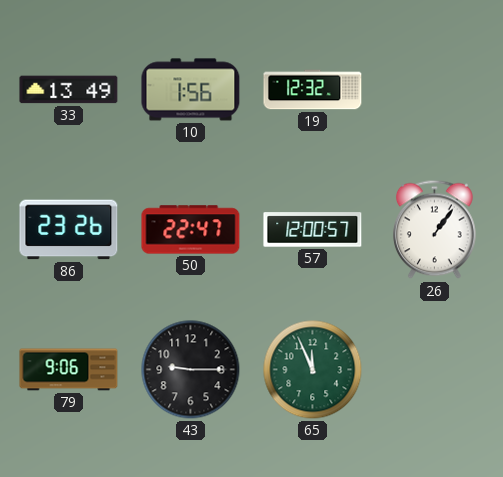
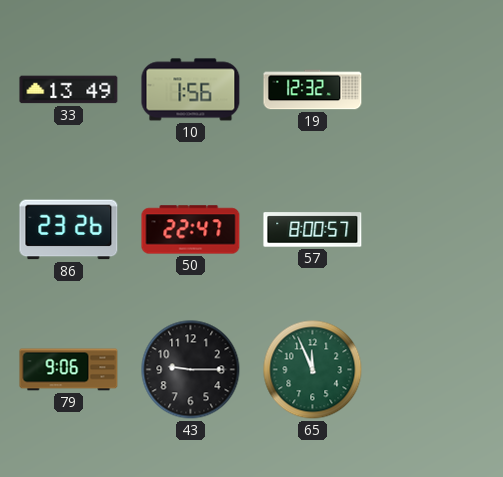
57: 12:00 -> 8:00 (313, 230)
26: 1:06 -> none (435, 230)
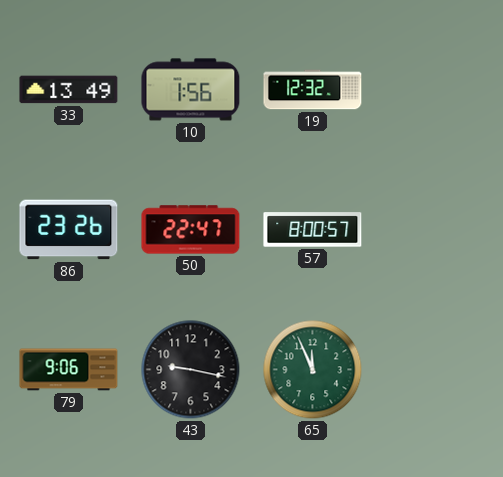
43: 9:15 -> 9:17 (191, 370)
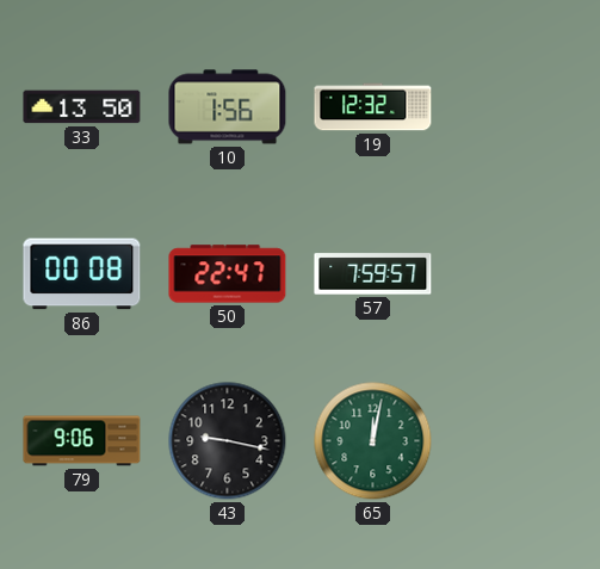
33: 13:49 -> 13:50 (82, 107)
86: 23:26 -> 00:08 (82, 274)
57: 8:00 -> 7:59 (373, 274)
65: 11:56 -> 12:02 (373, 441)
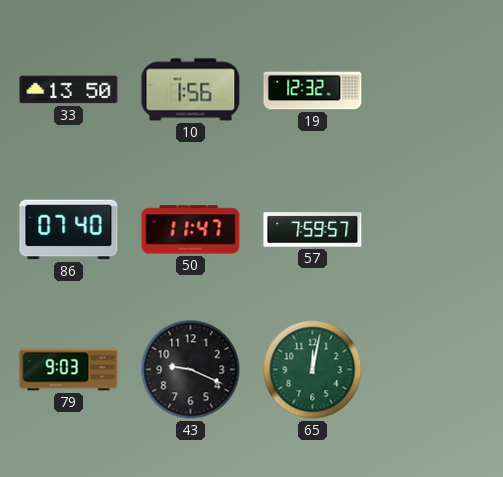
86: 00:08 -> 07:40 (69, 230)
50: 22:47 -> 11:47 (191, 230)
79: 9:06 -> 9:03 (69, 370)
43: 9:17 -> 9:19 (191, 370)
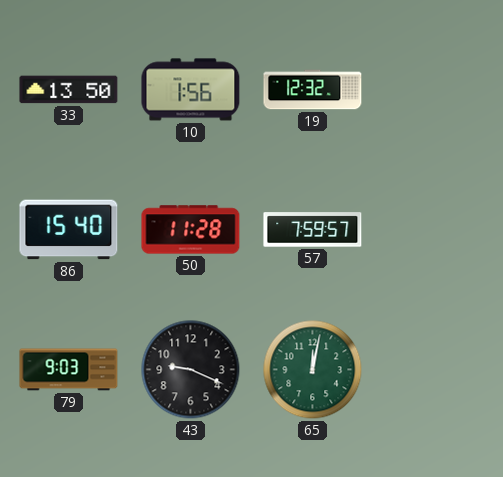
86: 07:40 -> 15:40 (69, 230)
50: 11:47 -> 11:28 (191, 230)
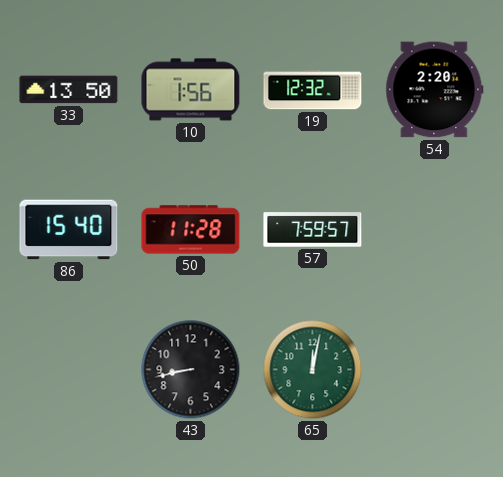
54: none -> 2:20 (435, 90)
79: 9:03 -> none (69, 370)
43: 9:19 -> 8:43 (191, 370)
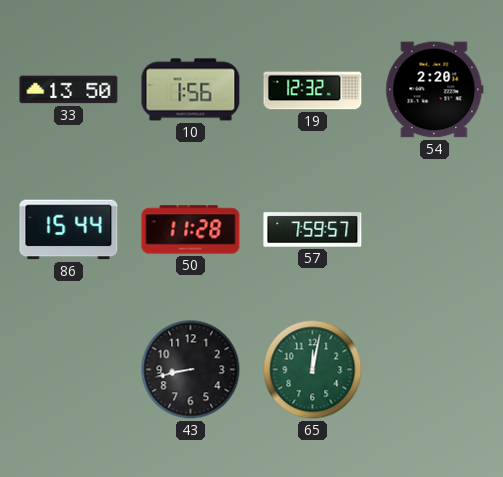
86: 15:40 -> 15:44 (69, 230)
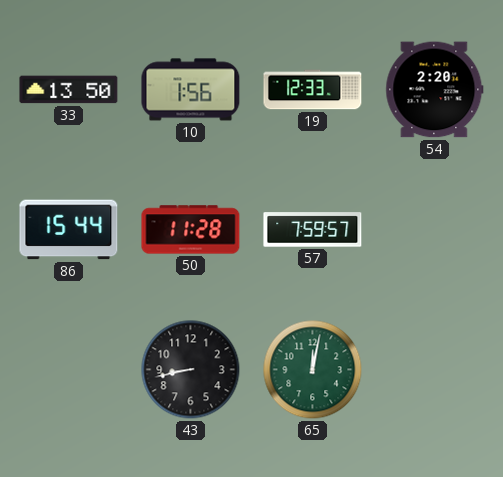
19: 12:32 -> 12:33 (313, 90)
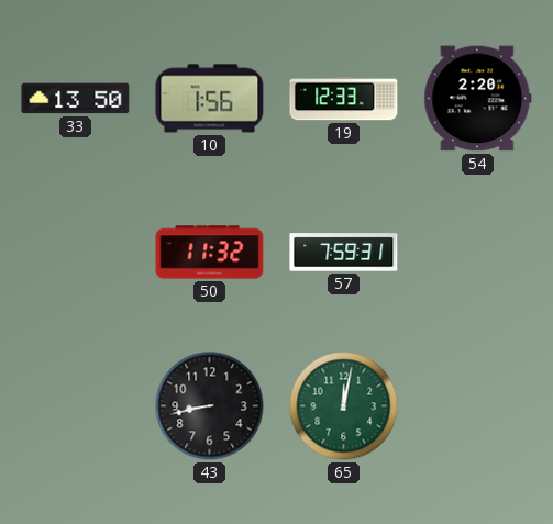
86: 15:44 -> none (69, 230)
50: 11:28 -> 11:32 (210, 253)
57: 7:59:57 -> 7:59:31 (344, 253)
